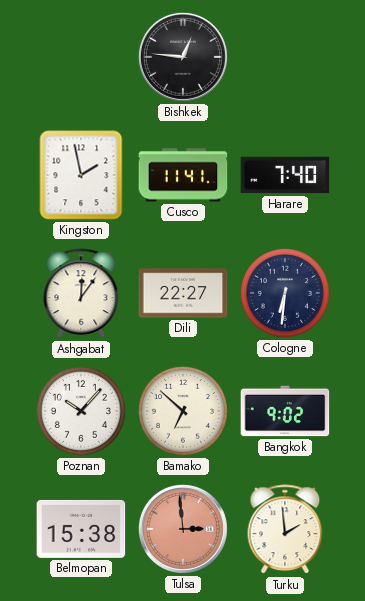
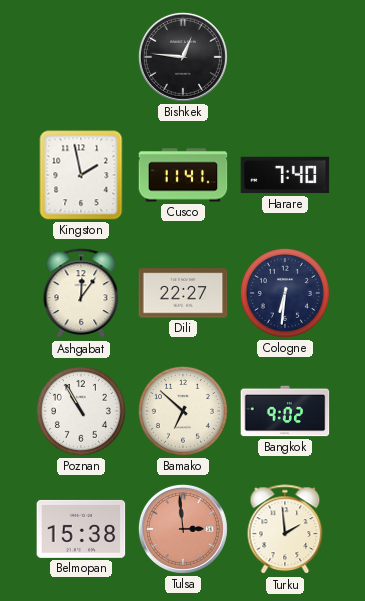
Poznan: 10:07 -> 10:55 (81, 411)
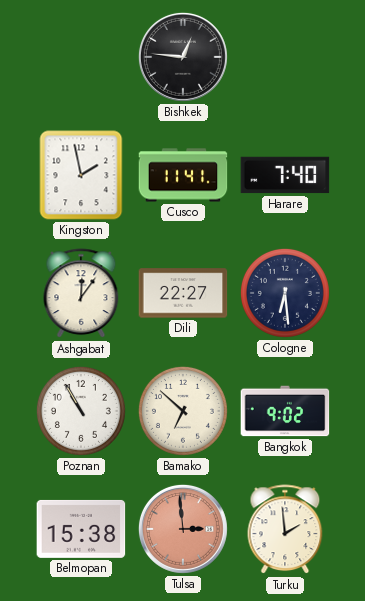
Cologne: 6:31 -> 6:29 (285, 293)
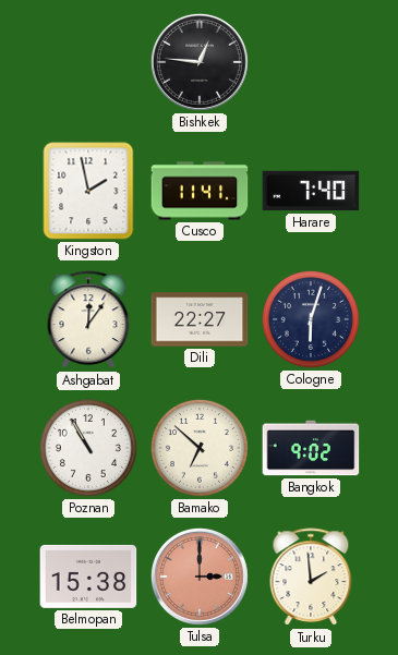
Cologne: 6:29 -> 6:03 (311, 319)
Tulsa: 2:59 -> 3:00 (200, 577)
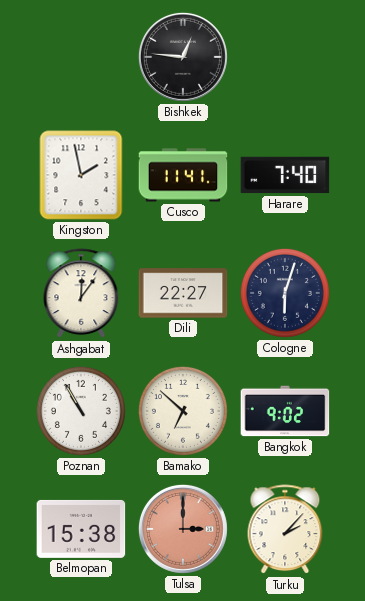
Turku: 1:59 -> 2:07 (285, 530)
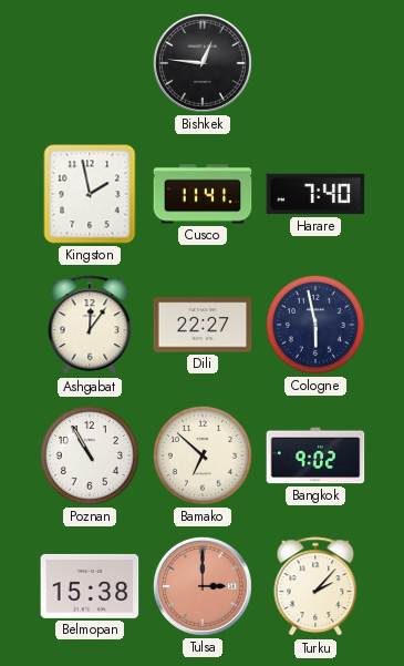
Cologne: 6:03 -> 5:58 (315, 325)
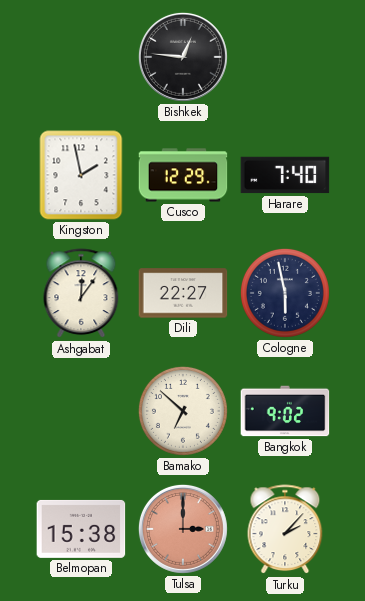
Cusco: 11:41 -> 12:29 (183, 175)
Poznan: 10:55 -> none (90, 455)
